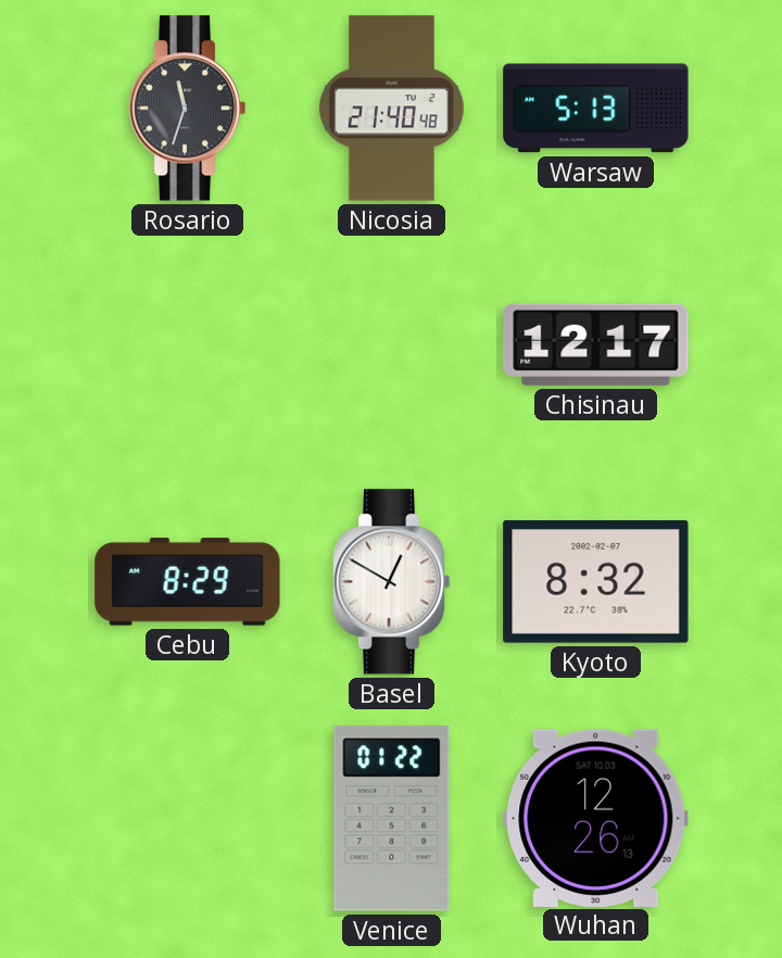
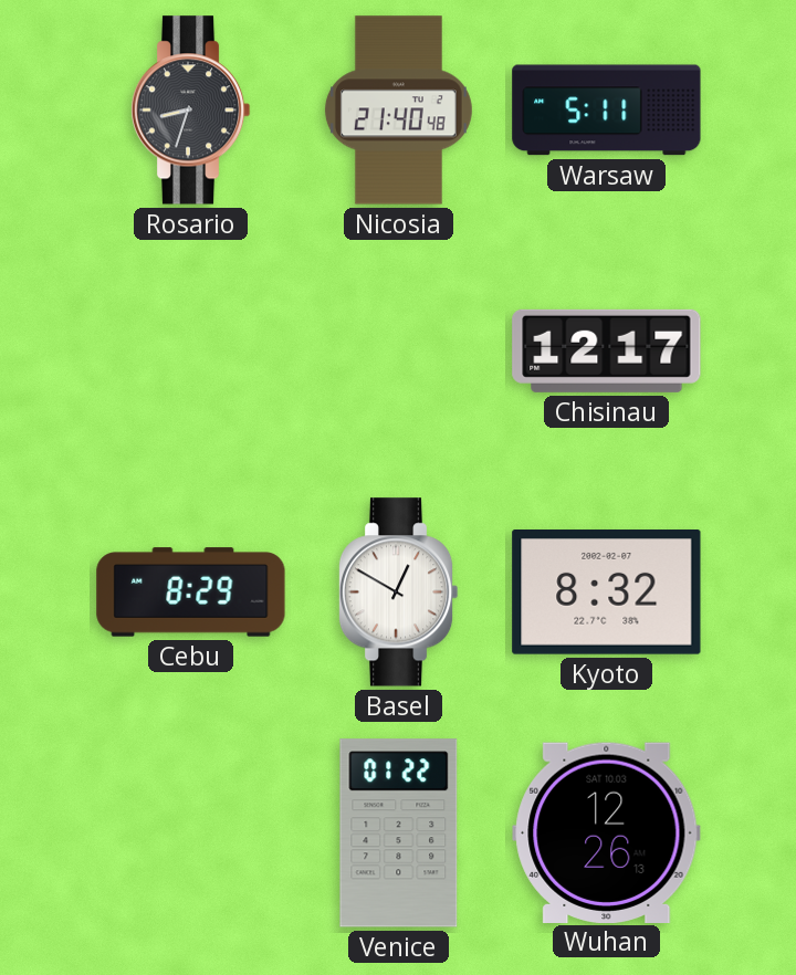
Rosario: 11:33 -> 8:33 (190, 111)
Warsaw: 5:13 -> 5:11 (607, 111)
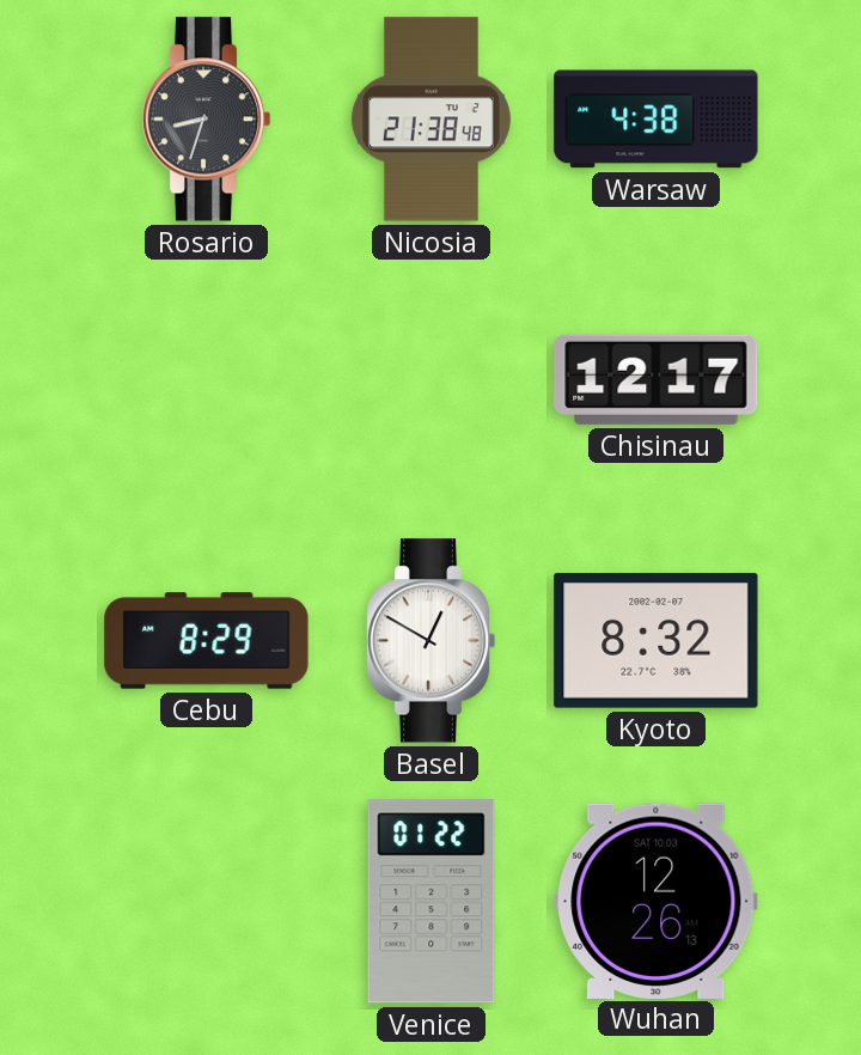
Nicosia: 21:40 -> 21:38 (430, 120)
Warsaw: 5:11 -> 4:38 (657, 120)
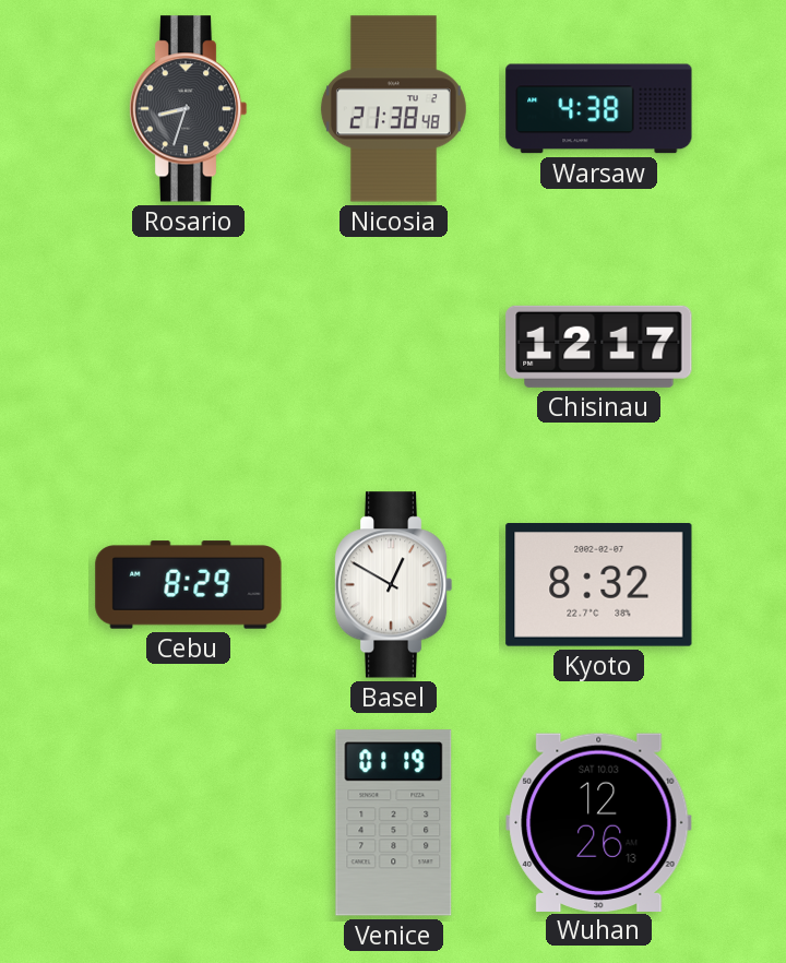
Venice: 01:22 -> 01:19 (394, 823)
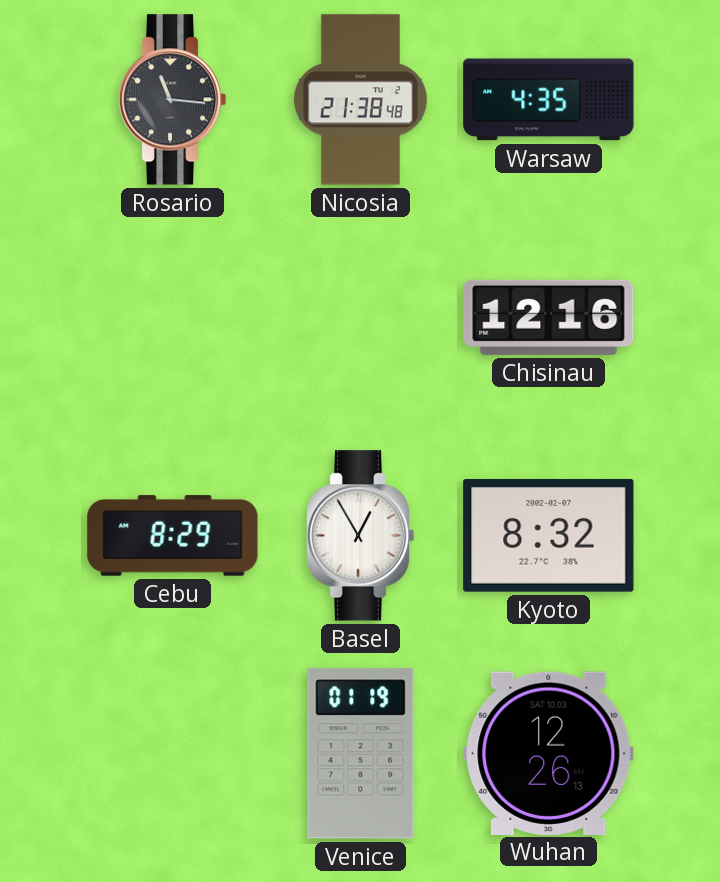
Rosario: 8:33 -> 11:16 (172, 100)
Warsaw: 4:38 -> 4:35 (549, 100)
Chisinau: 12:17 -> 12:16 (549, 317)
Basel: 12:50 -> 12:55 (360, 536)
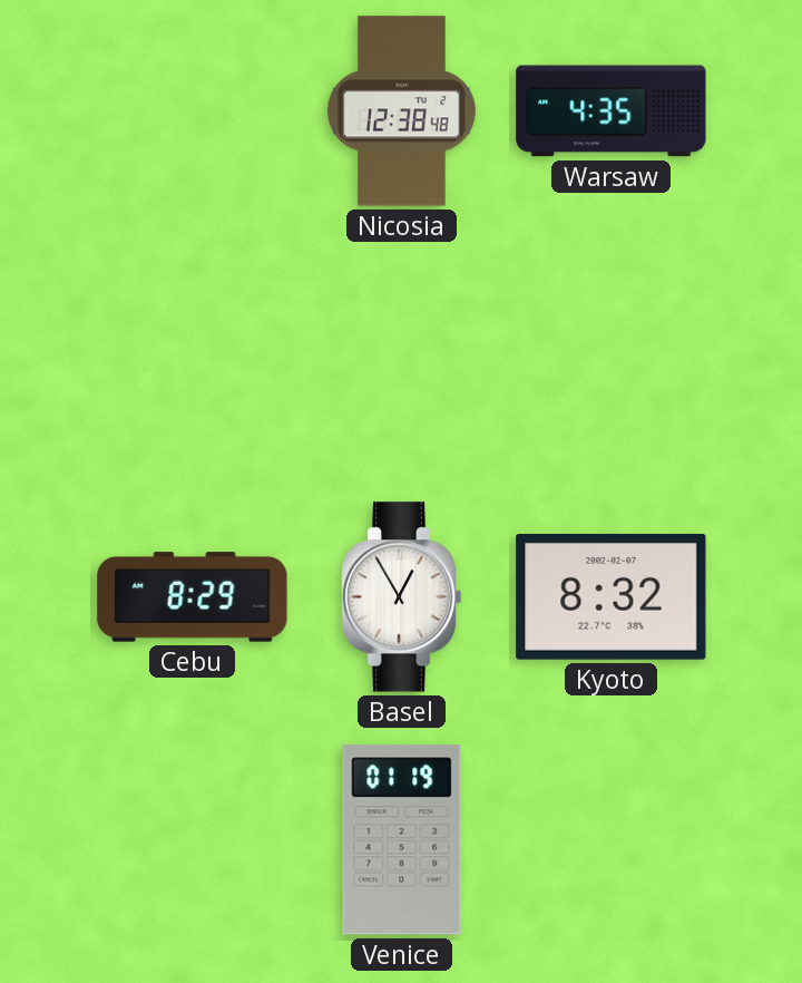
Rosario: 11:16 -> none (172, 100)
Nicosia: 21:38 -> 12:38 (401, 111)
Chisinau: 12:16 -> none (549, 317)
Wuhan: 12:26 -> none (549, 753)
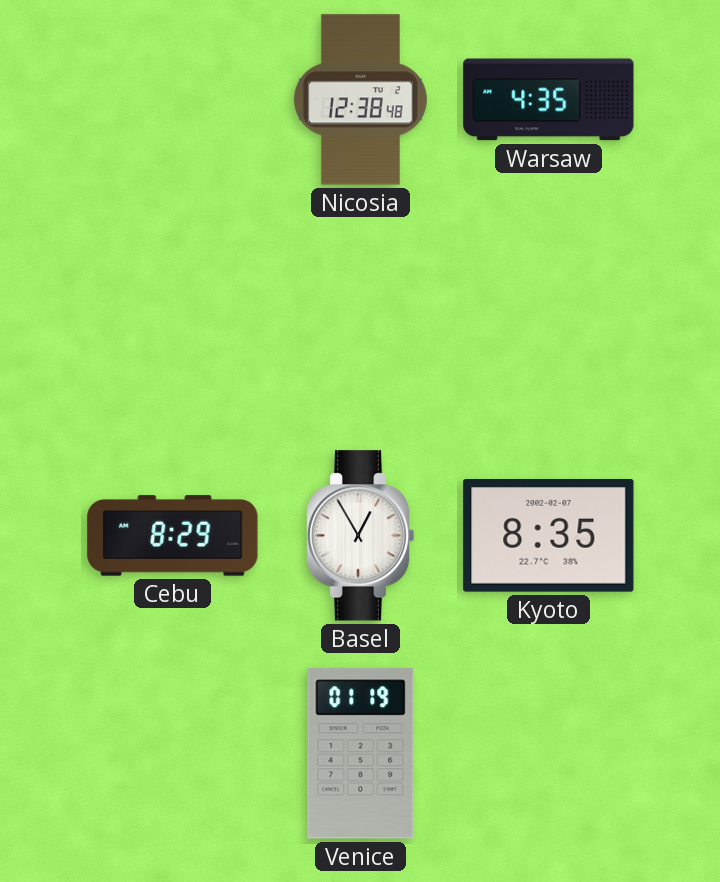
Kyoto: 8:32 -> 8:35 (549, 536)
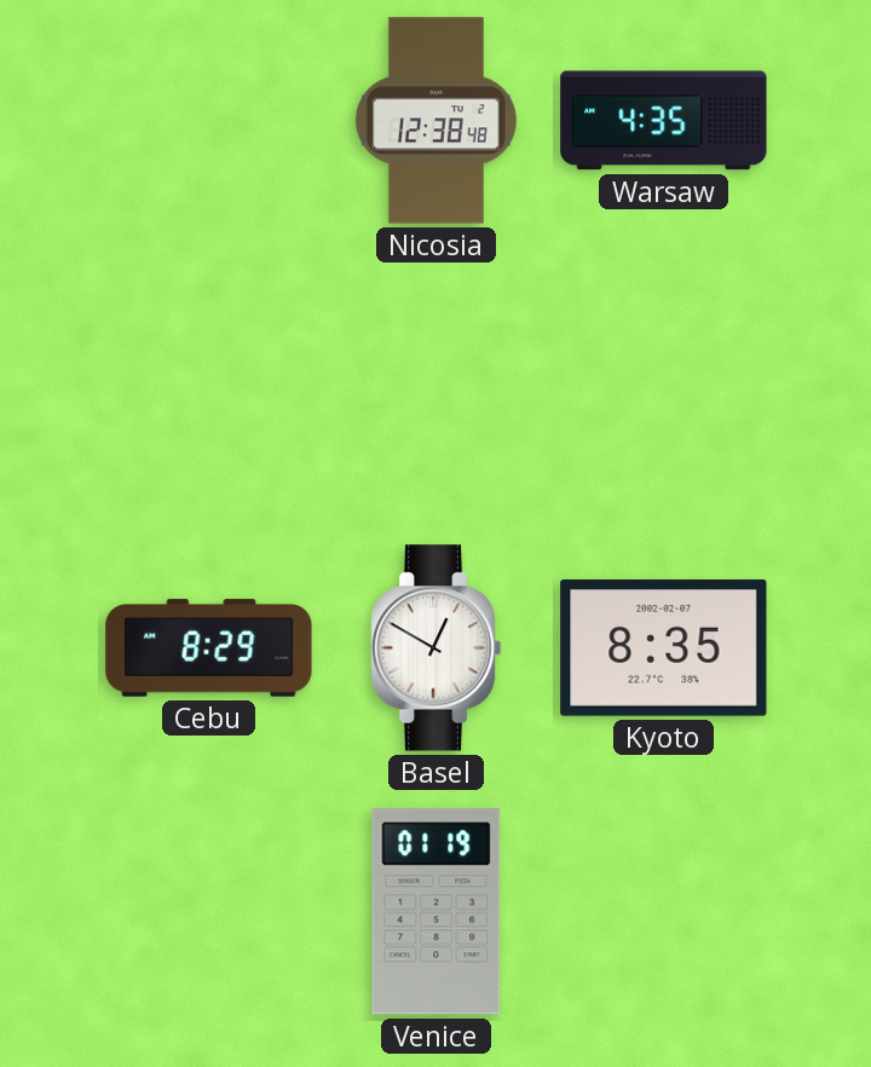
Basel: 12:55 -> 12:50 (435, 648)
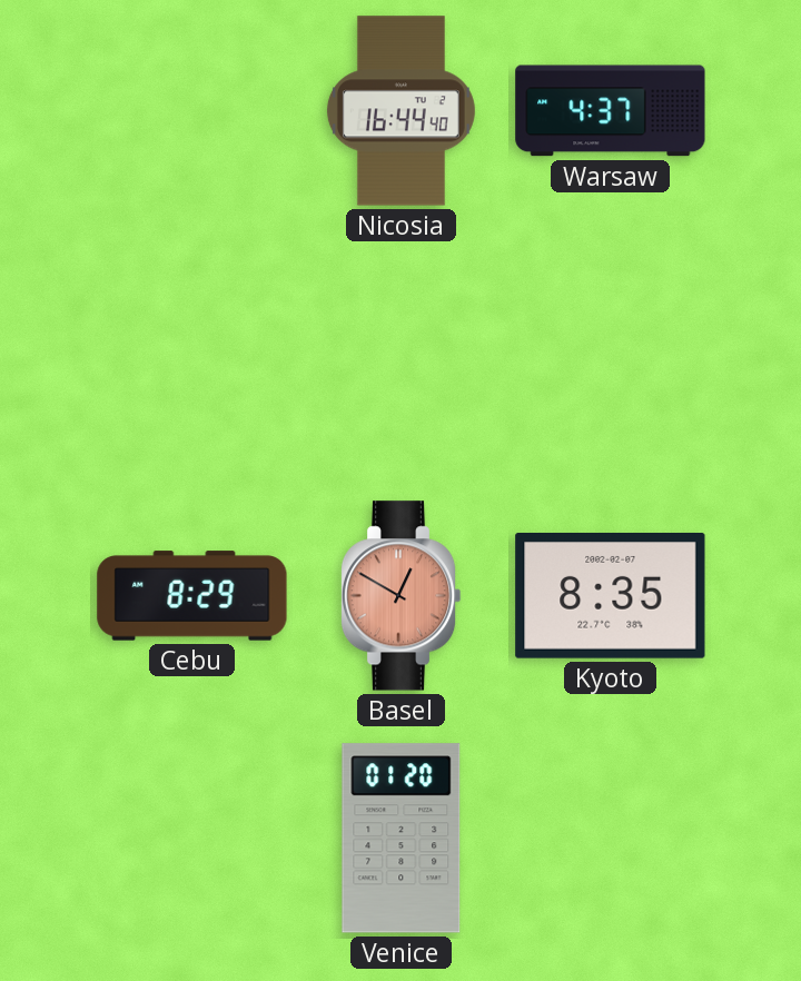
Nicosia: 12:38 -> 16:44 (400, 111)
Warsaw: 4:35 -> 4:37 (611, 111)
Basel dial: white -> salmon (400, 596)
Venice: 01:19 -> 01:20 (402, 839)
